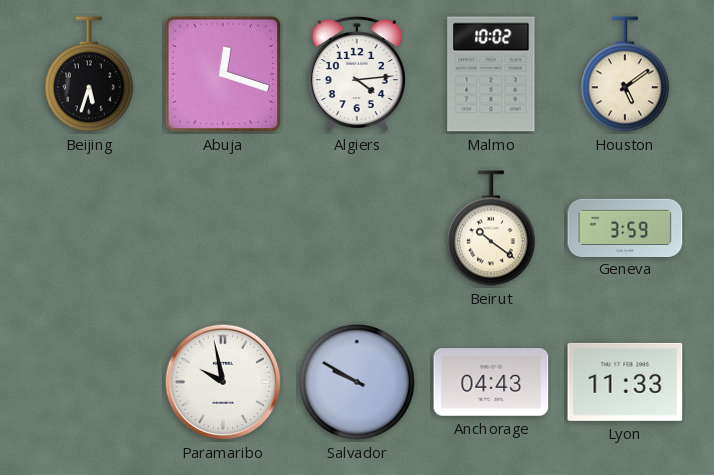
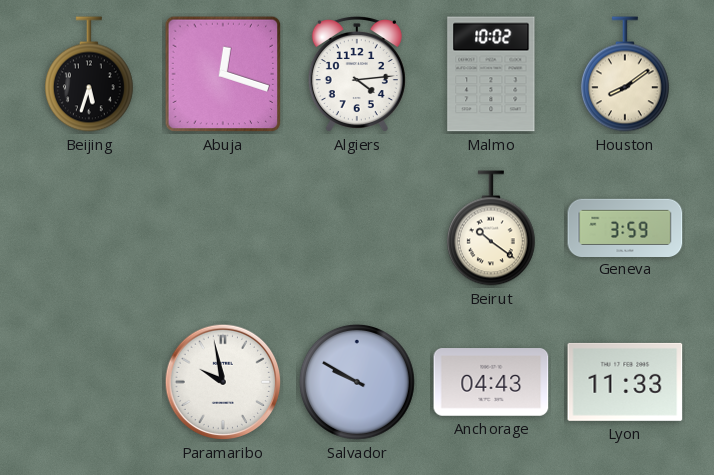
Houston: 5:09 -> 8:09 (625, 74)
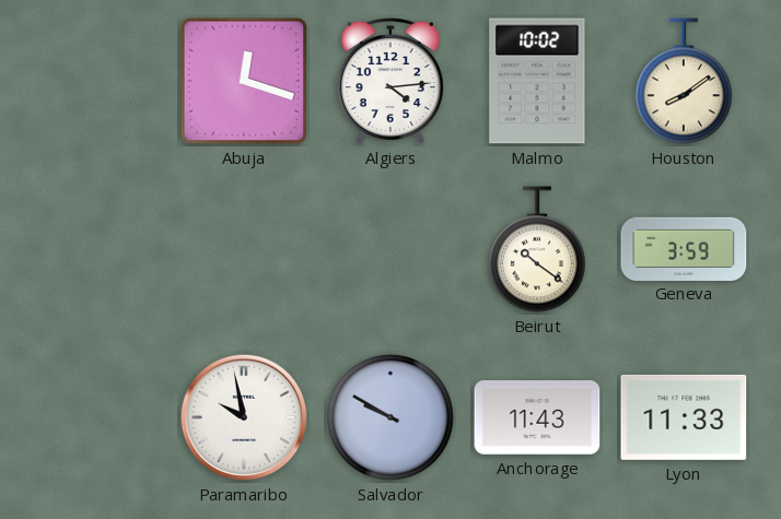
Beijing: 5:33 -> none (89, 74)
Anchorage: 04:43 -> 11:43 (537, 417)
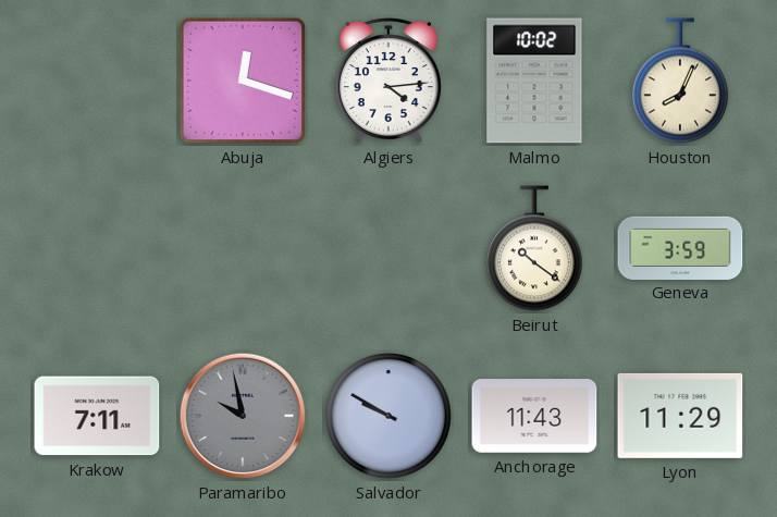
Houston: 8:09 -> 8:04 (680, 81)
Krakow: none -> 7:11 (97, 416)
Paramaribo dial: white -> grey (243, 416)
Lyon: 11:33 -> 11:29 (680, 416)
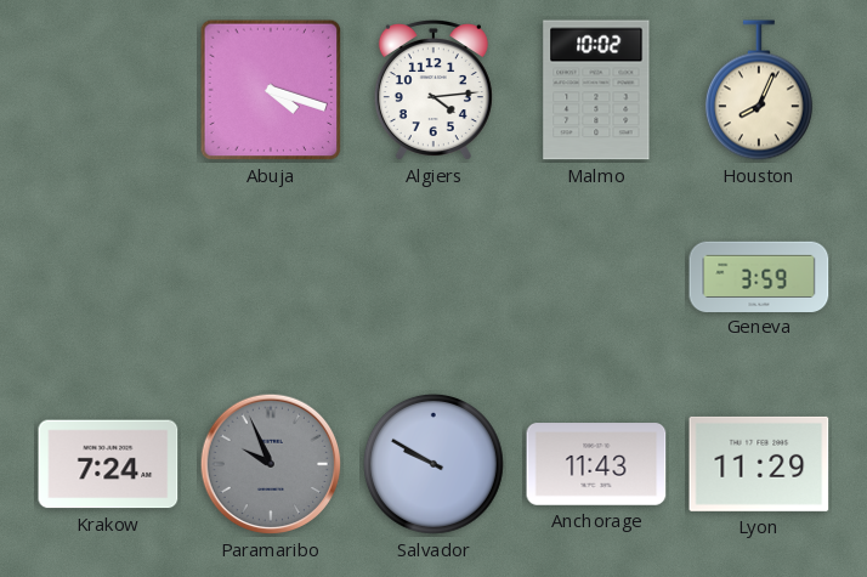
Abuja: 12:18 -> 4:18 (271, 90)
Beirut: 10:21 -> none (534, 248)
Krakow: 7:11 -> 7:24 (108, 464)
Paramaribo: 9:58 -> 9:56 (271, 464)
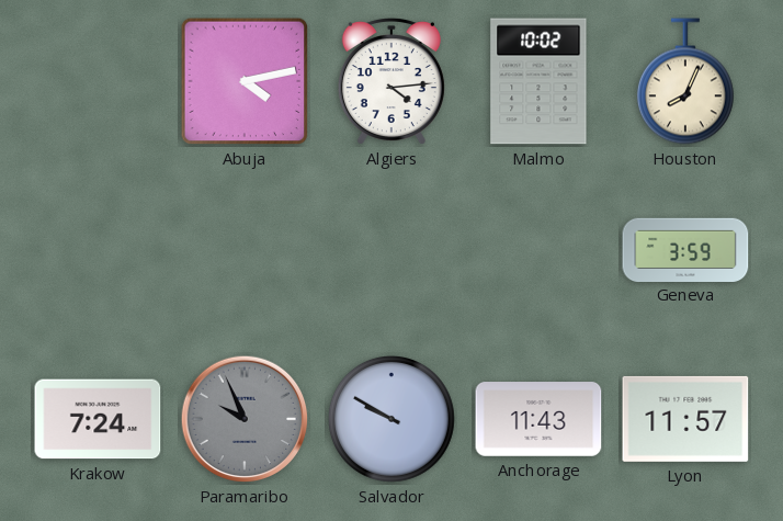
Abuja: 4:18 -> 4:13 (245, 81)
Lyon: 11:29 -> 11:57 (685, 419)
